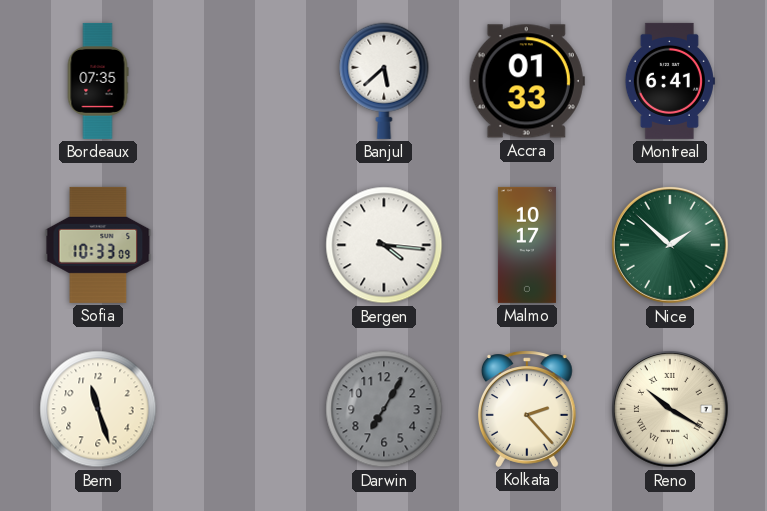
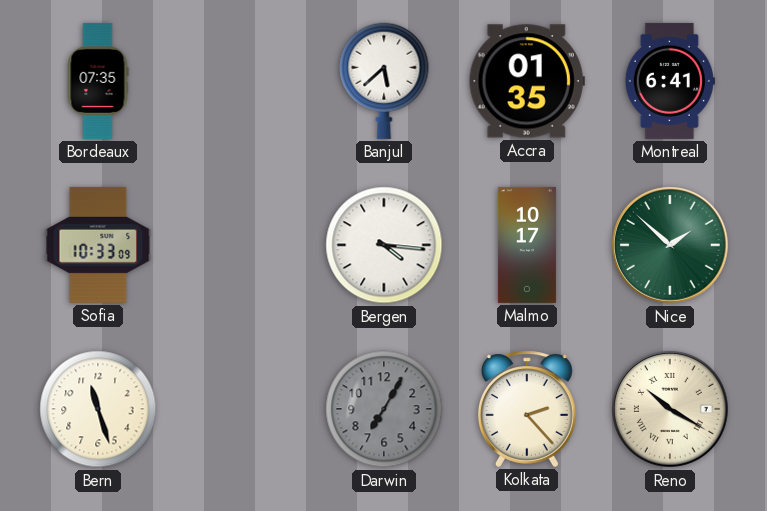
Accra: 01:33 -> 01:35 (527, 81)
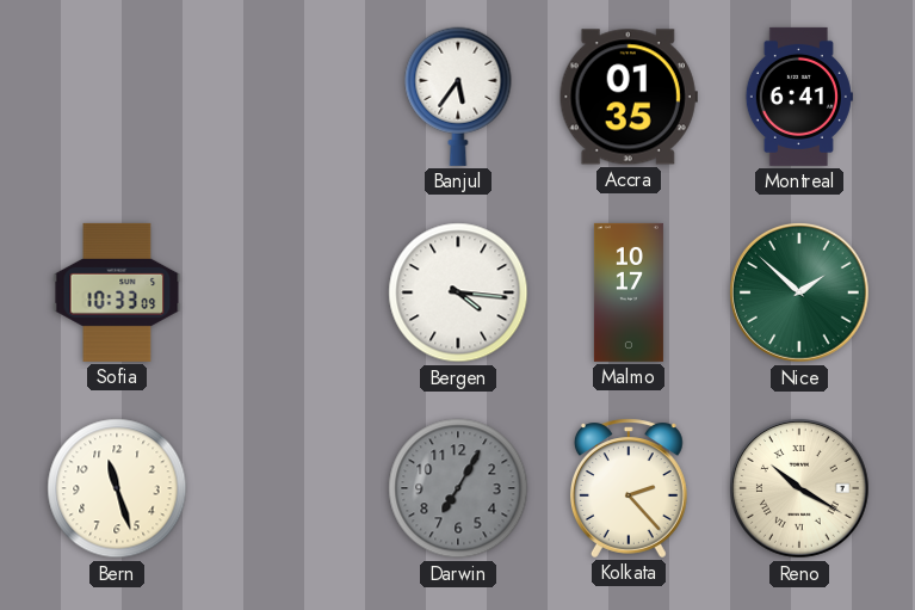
Bordeaux: 07:35 -> none (98, 81)
Banjul: 5:38 -> 5:36 (458, 97)
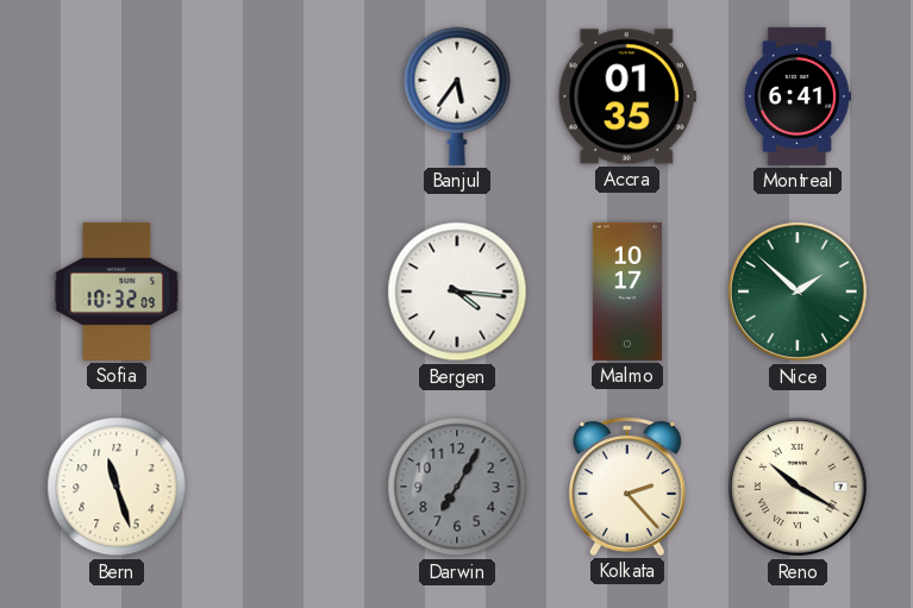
Sofia: 10:33 -> 10:32 (117, 292)
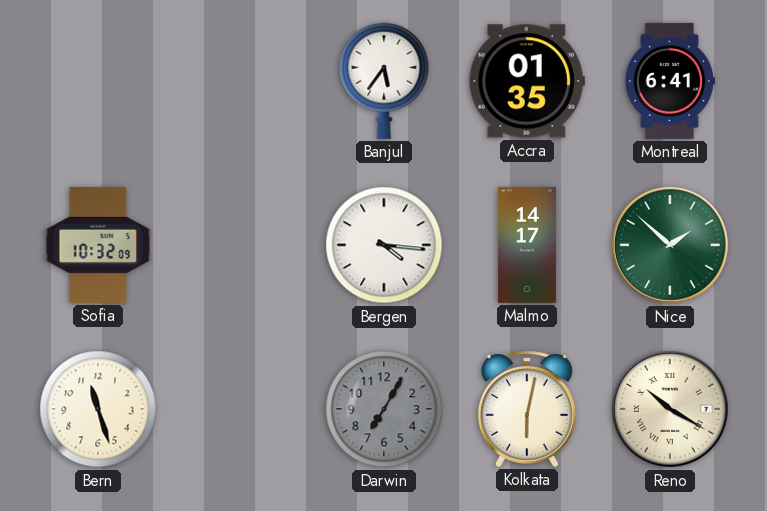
Malmo: 10:17 -> 14:17 (527, 245)
Kolkata: 2:23 -> 6:02 (527, 409)
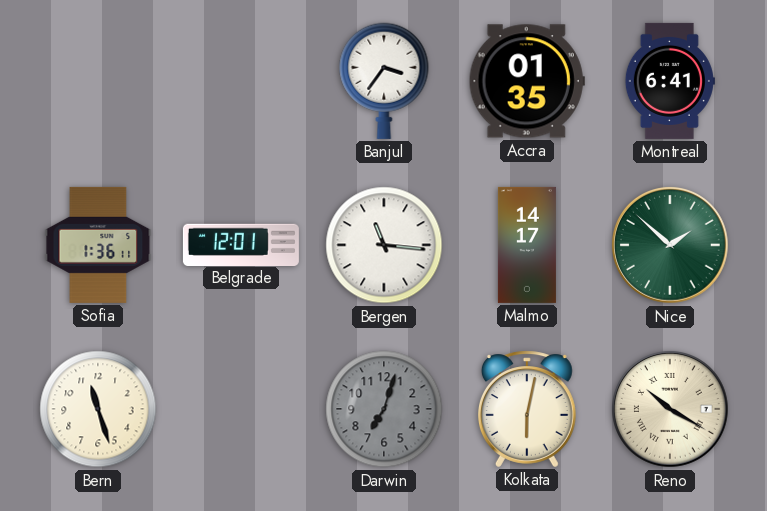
Banjul: 5:36 -> 3:36 (384, 81)
Sofia: 10:32 -> 1:36 (98, 245)
Belgrade: none -> 12:01 (241, 244)
Bergen: 4:16 -> 11:16 (384, 245)
Darwin: 7:05 -> 7:03 (384, 409)
